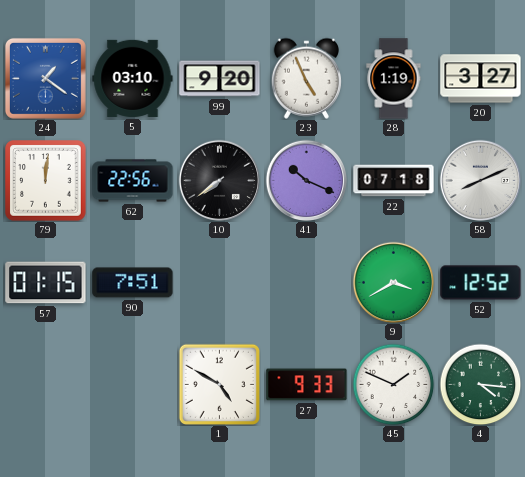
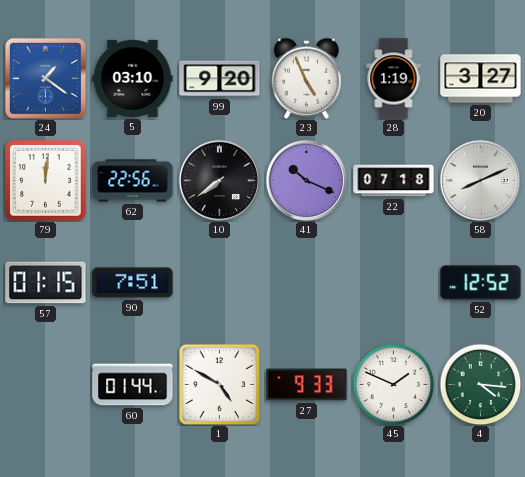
9: 3:40 -> none (393, 282)
60: none -> 01:44 (133, 385)
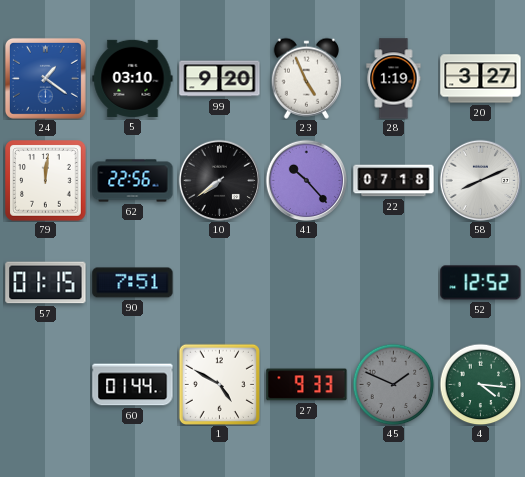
41: 10:19 -> 10:23 (306, 180)
45 dial: white -> grey (393, 384)
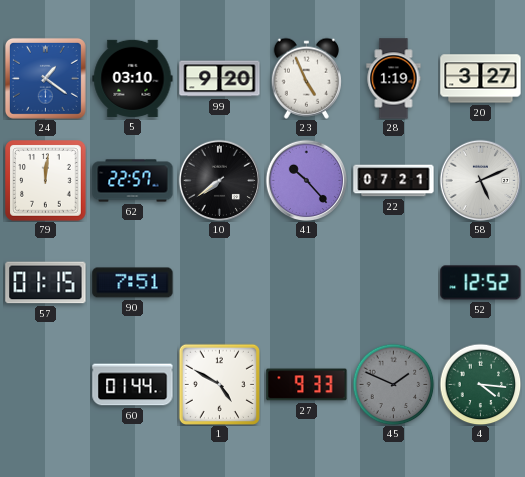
62: 22:56 -> 22:57 (133, 181)
22: 07:18 -> 07:21 (394, 181)
58: 8:11 -> 5:11 (480, 180)
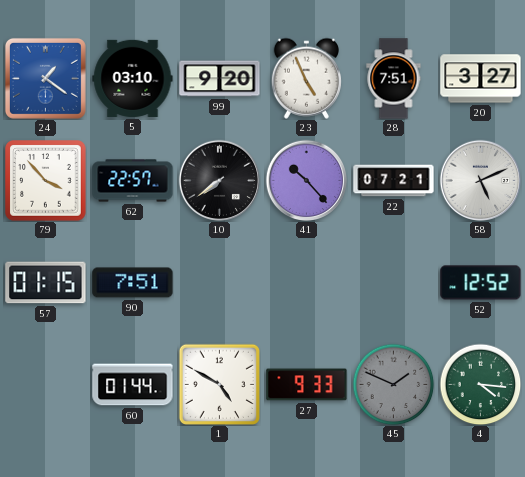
28: 1:19 -> 7:51 (394, 79)
79: 12:01 -> 3:53 (46, 181)
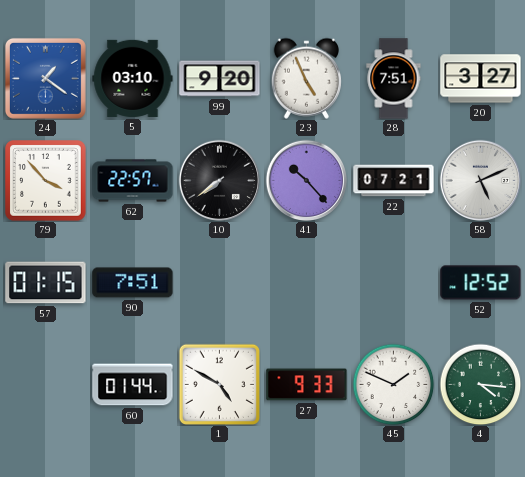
45 dial: grey -> white (393, 384)
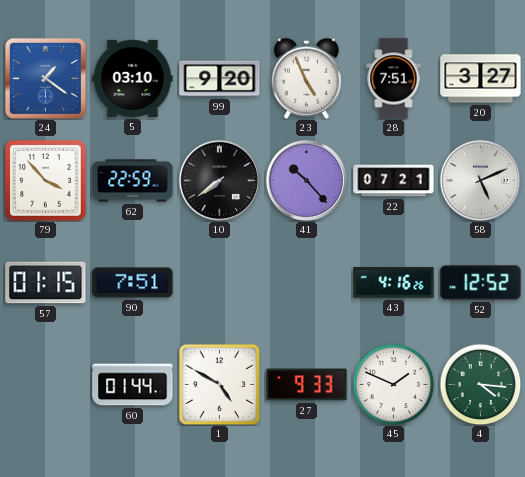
62: 22:57 -> 22:59 (133, 181)
43: none -> 4:16 (394, 283)
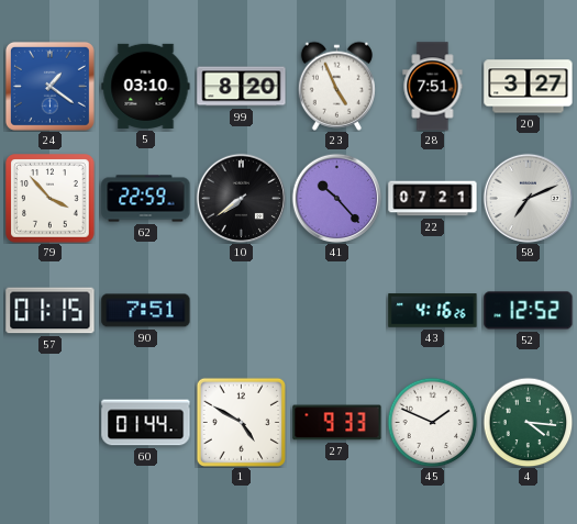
99: 9:20 -> 8:20 (242, 87)
58: 5:11 -> 7:11 (528, 198)
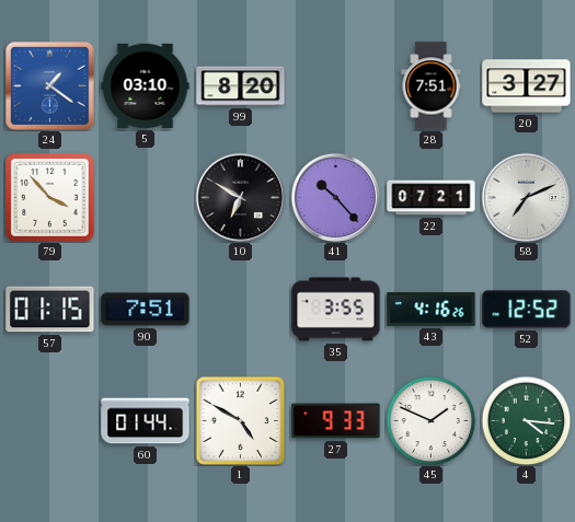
23: 4:56 -> none (336, 86)
62: 22:59 -> none (146, 199)
10: 7:39 -> 6:50 (240, 197)
35: none -> 3:55 (336, 310)
